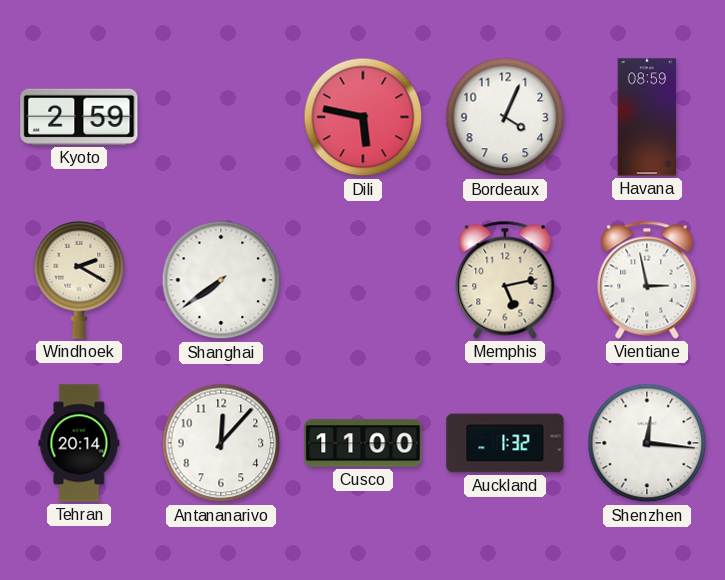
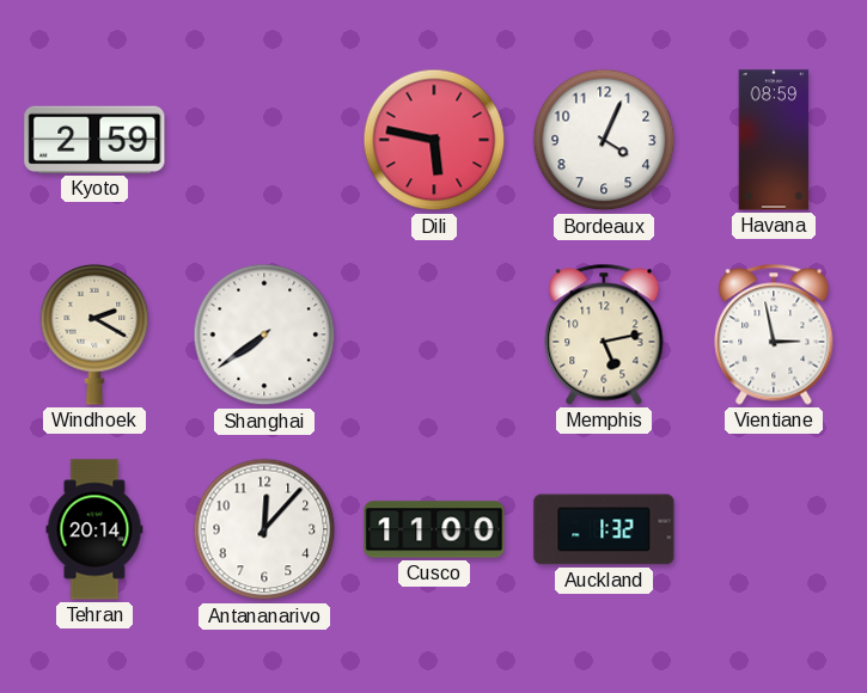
Shenzhen: 12:16 -> none (647, 443)
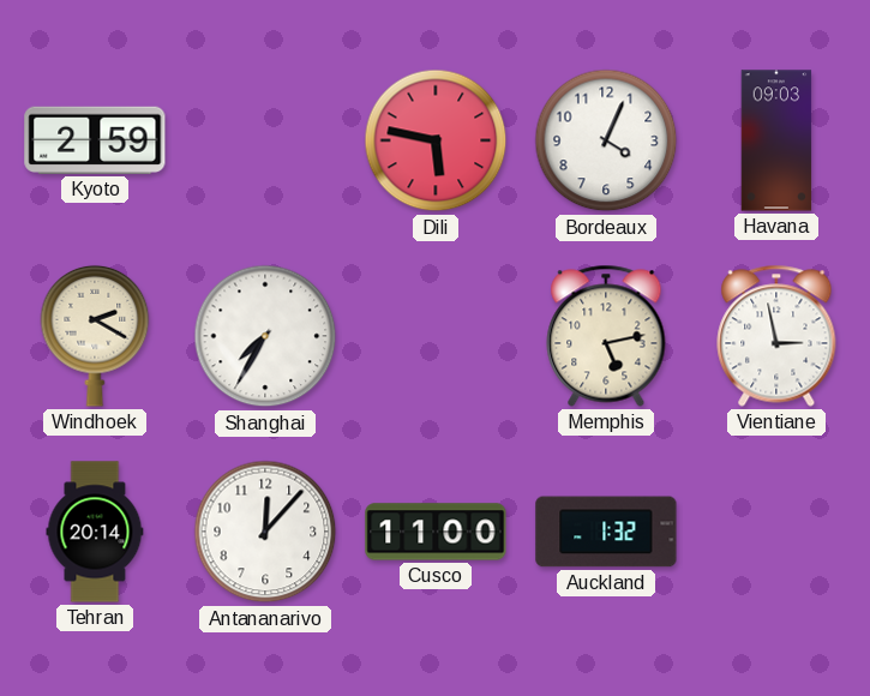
Havana: 08:59 -> 09:03 (776, 140)
Shanghai: 7:39 -> 7:35 (265, 336)
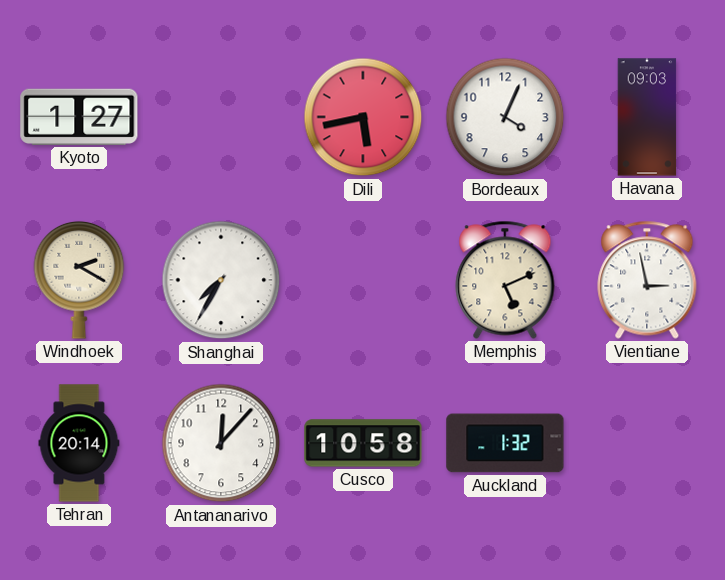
Kyoto: 2:59 -> 1:27 (79, 117)
Dili: 5:47 -> 5:43 (363, 117)
Memphis: 5:13 -> 5:11 (505, 280)
Cusco: 11:00 -> 10:58 (363, 443)
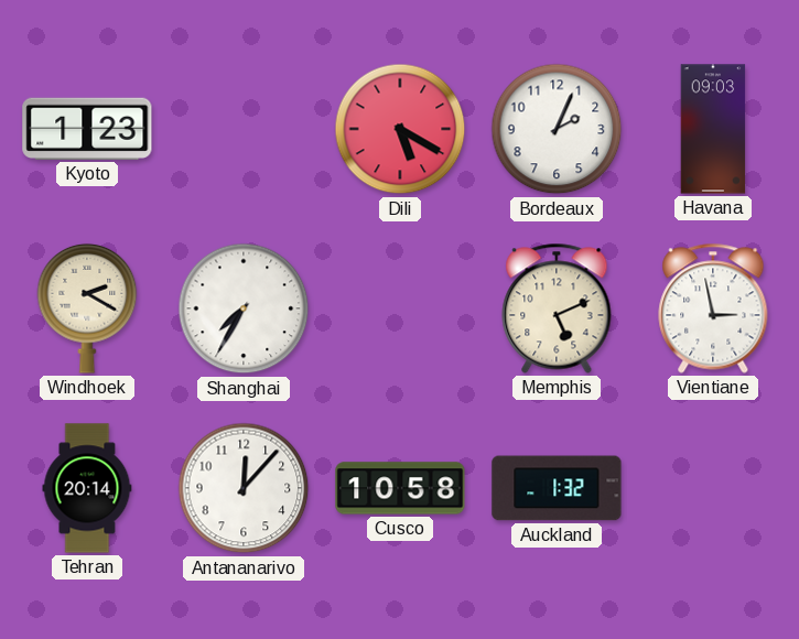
Kyoto: 1:27 -> 1:23 (87, 129)
Dili: 5:43 -> 5:20 (400, 129)
Bordeaux: 4:04 -> 2:04 (557, 129)
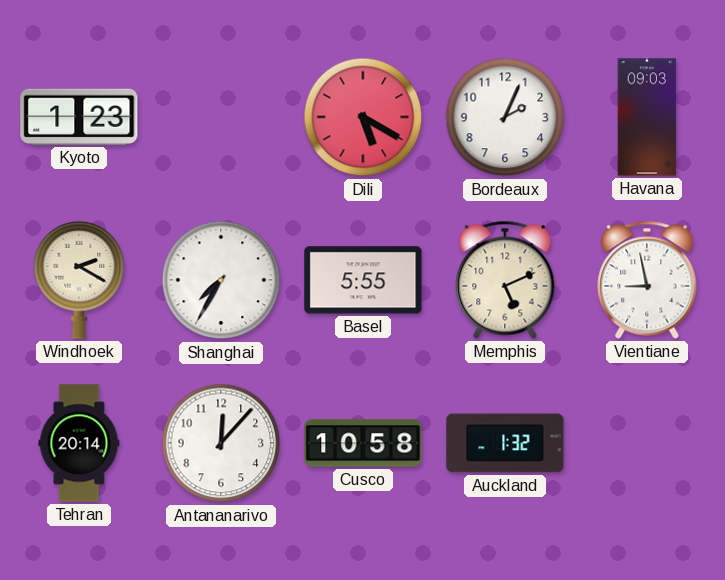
Basel: none -> 5:55 (363, 280)
Vientiane: 2:58 -> 8:58 (647, 280)
